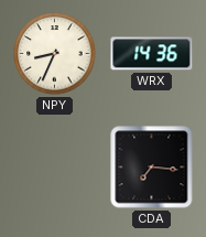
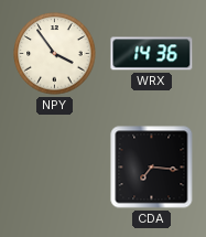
NPY: 8:34 -> 3:54 (55, 54)
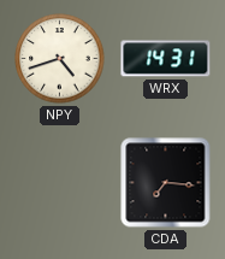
NPY: 3:54 -> 4:42 (60, 59)
WRX: 14:36 -> 14:31 (166, 59)
